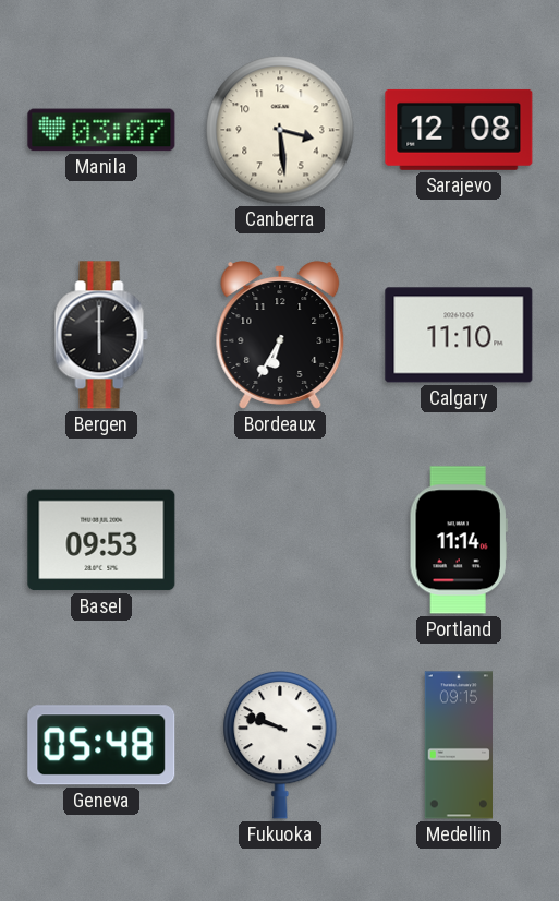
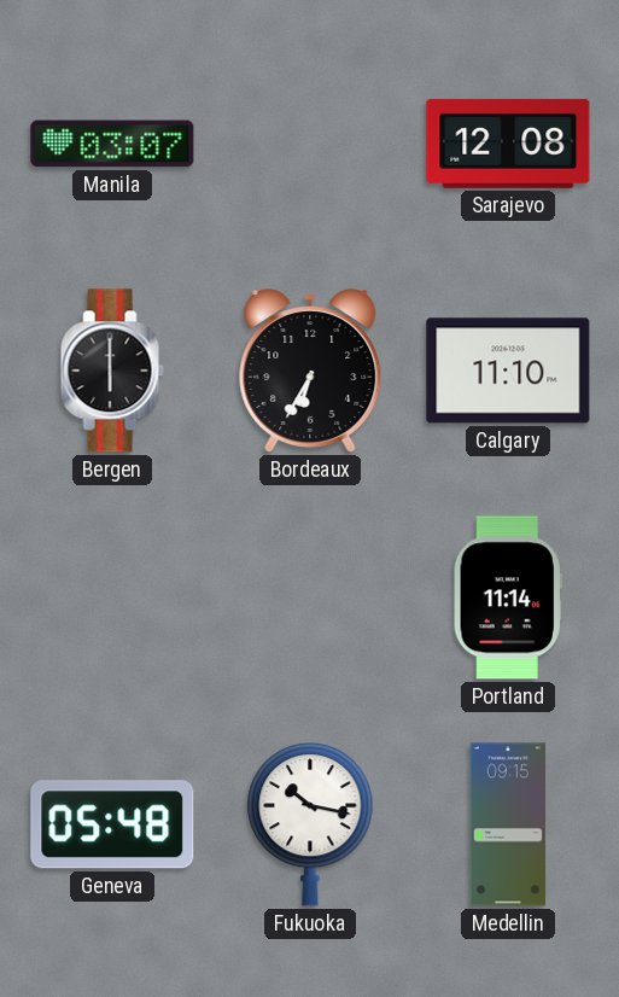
Canberra: 3:29 -> none (280, 130)
Basel: 09:53 -> none (101, 540)
Fukuoka: 9:48 -> 10:17 (310, 824)
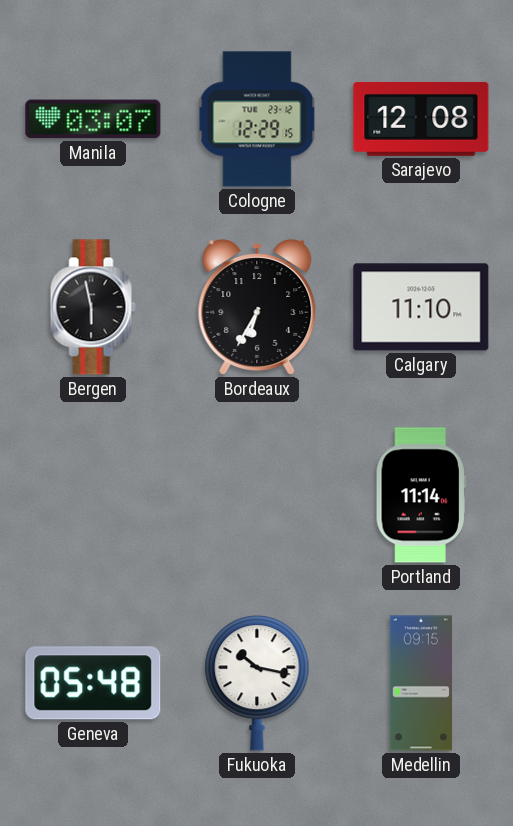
Cologne: none -> 12:29 (257, 119)
Bergen: 6:00 -> 5:58 (93, 307)
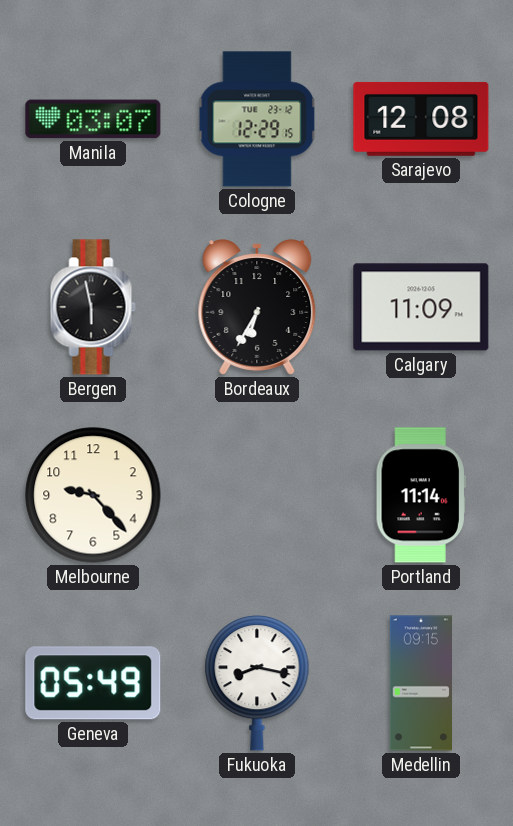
Calgary: 11:10 -> 11:09 (421, 307)
Melbourne: none -> 9:23 (93, 495)
Geneva: 05:48 -> 05:49 (93, 683)
Fukuoka: 10:17 -> 8:17 (257, 683)
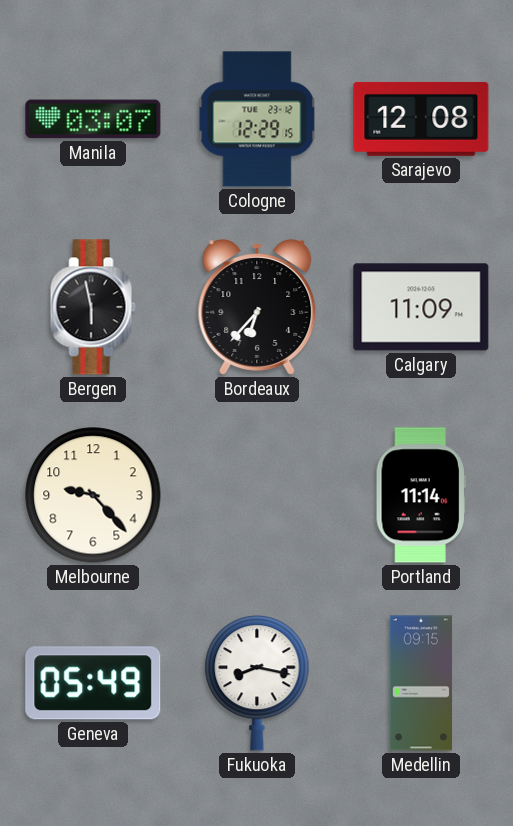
Bordeaux: 6:35 -> 6:37 (257, 307)
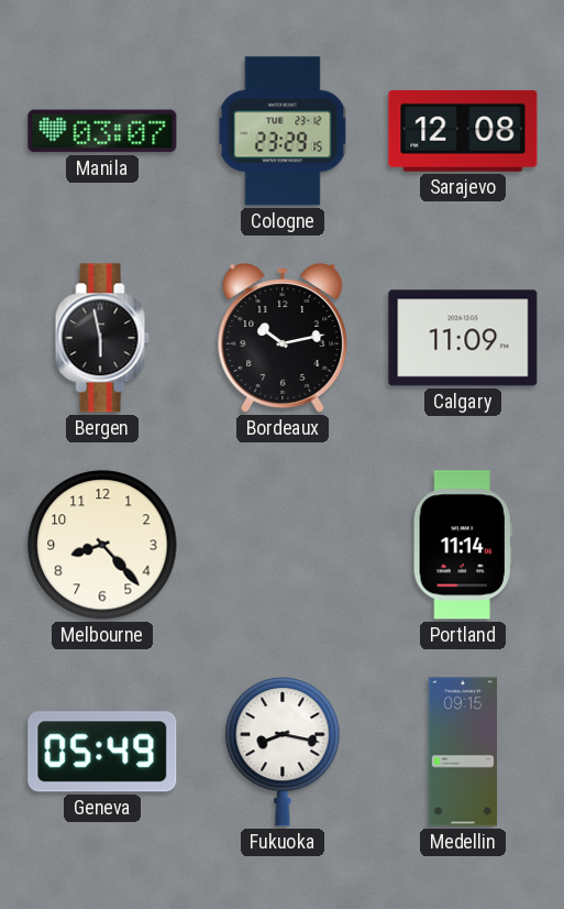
Cologne: 12:29 -> 23:29 (283, 131)
Bordeaux: 6:37 -> 10:13 (283, 338)
Melbourne: 9:23 -> 8:23 (102, 545)
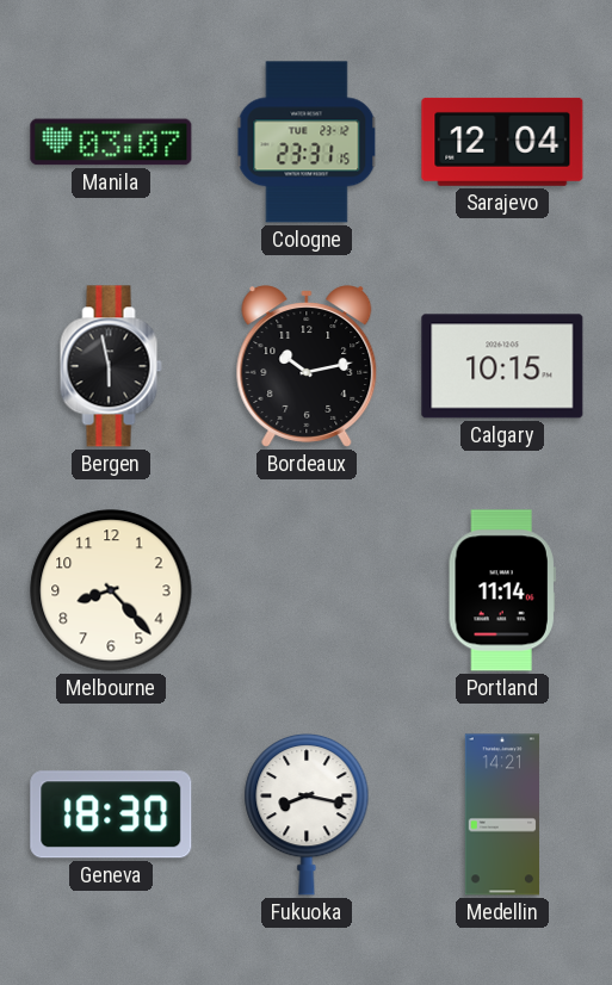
Cologne: 23:29 -> 23:31 (307, 142)
Sarajevo: 12:08 -> 12:04 (502, 142)
Calgary: 11:09 -> 10:15 (502, 366)
Geneva: 05:49 -> 18:30 (111, 814)
Medellin: 09:15 -> 14:21 (501, 814)
